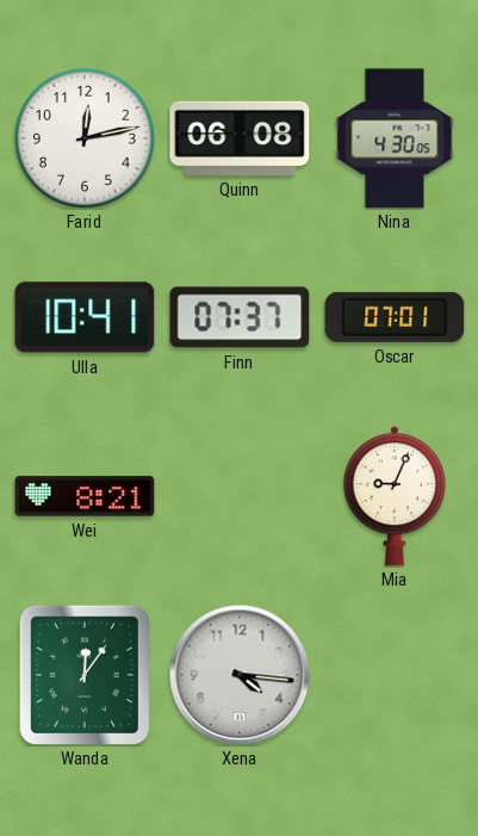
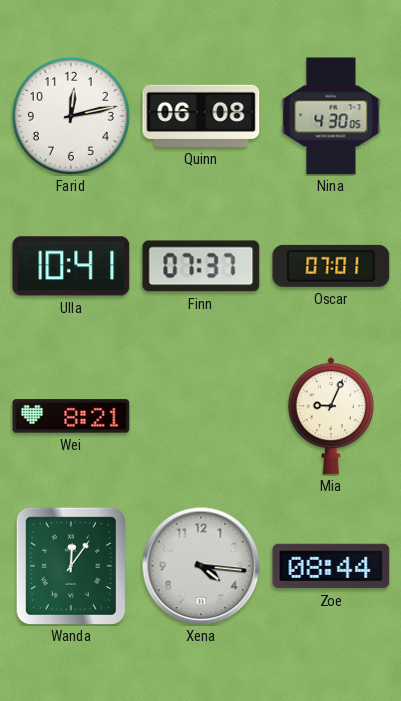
Zoe: none -> 08:44 (331, 566)
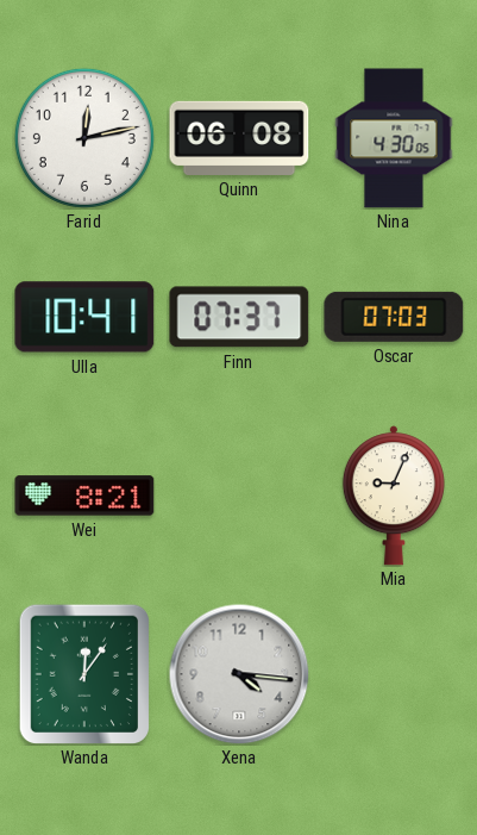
Oscar: 07:01 -> 07:03 (394, 317)
Zoe: 08:44 -> none (331, 566)
